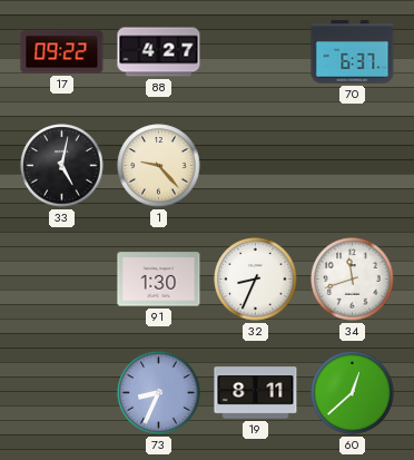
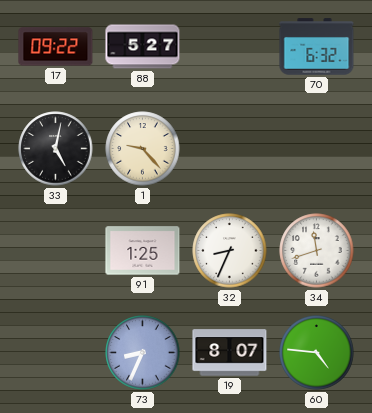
88: 4:27 -> 5:27 (143, 47)
70: 6:37 -> 6:32 (317, 47)
91: 1:30 -> 1:25 (143, 251)
19: 8:11 -> 8:07 (230, 353)
60: 12:38 -> 4:46 (317, 353)
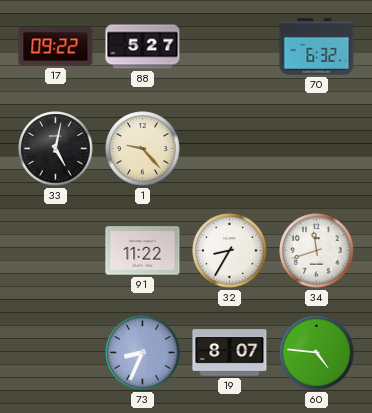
91: 1:25 -> 11:22 (143, 251)
32: 8:34 -> 8:35 (230, 251)
